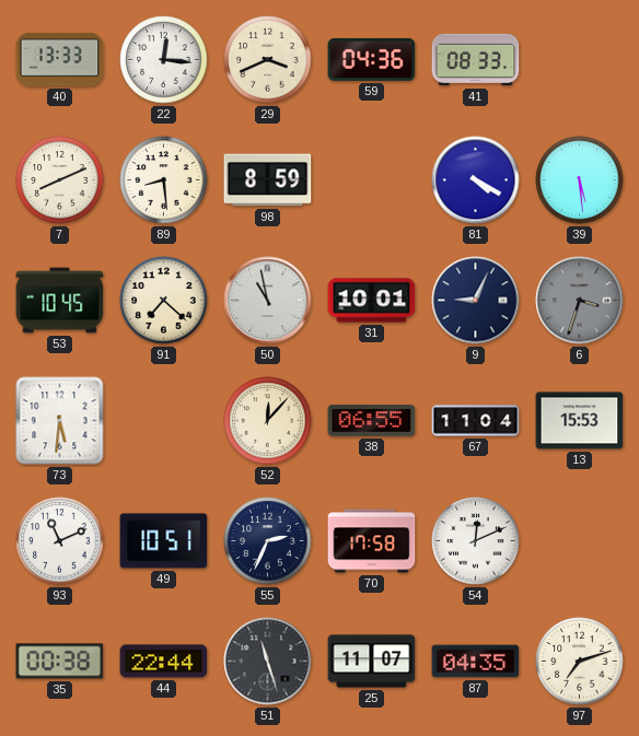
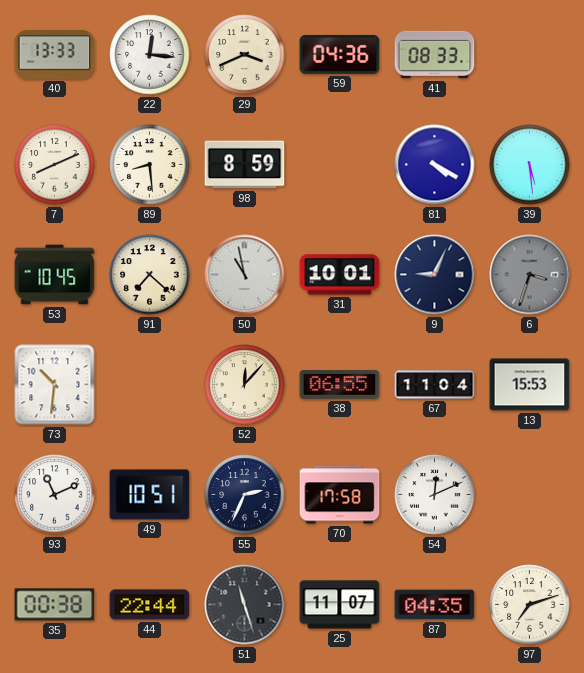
73: 5:31 -> 10:31 (55, 385)
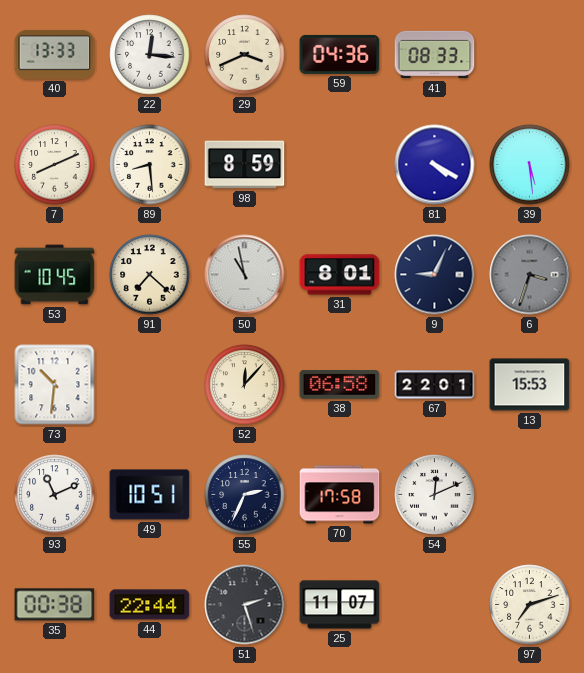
31: 10:01 -> 8:01 (340, 275)
38: 06:55 -> 06:58 (340, 385)
67: 11:04 -> 22:01 (435, 385)
51: 11:27 -> 2:27 (245, 605)
87: 04:35 -> none (435, 605)
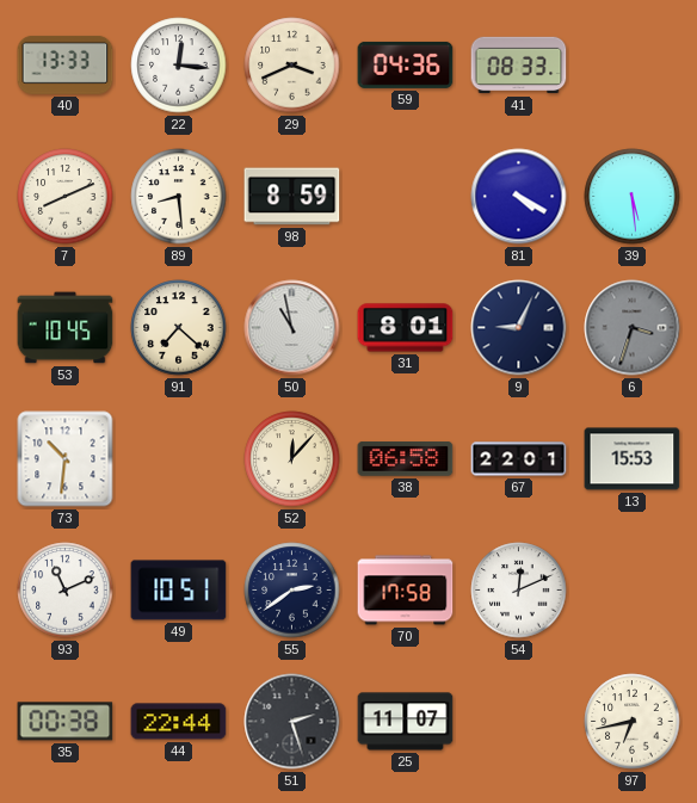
55: 2:34 -> 2:39 (292, 591)
97: 7:12 -> 6:43 (633, 722)
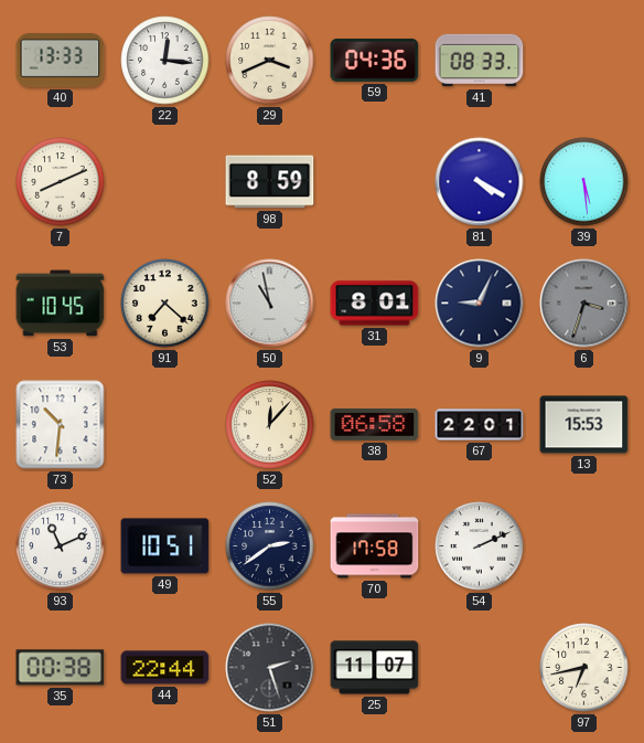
89: 8:29 -> none (179, 197)
54: 12:11 -> 2:11 (480, 546)
